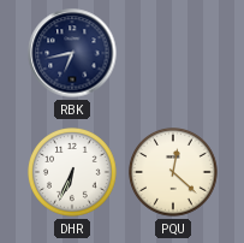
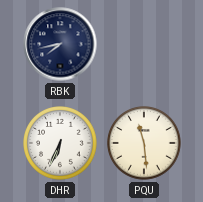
RBK: 6:43 -> 7:43 (60, 44)
PQU: 12:22 -> 11:29 (145, 144)
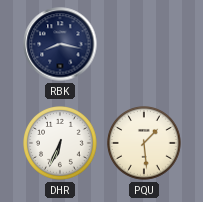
RBK: 7:43 -> 8:17 (60, 44)
PQU: 11:29 -> 1:29 (145, 144)
